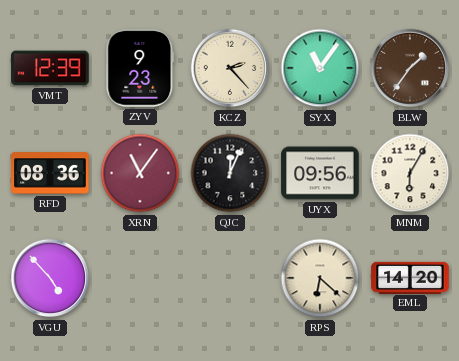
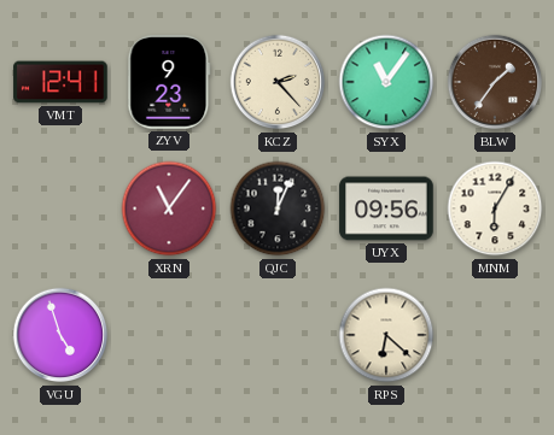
VMT: 12:39 -> 12:41 (60, 82)
RFD: 08:36 -> none (50, 173)
VGU: 4:53 -> 4:57 (60, 335)
EML: 14:20 -> none (410, 277)
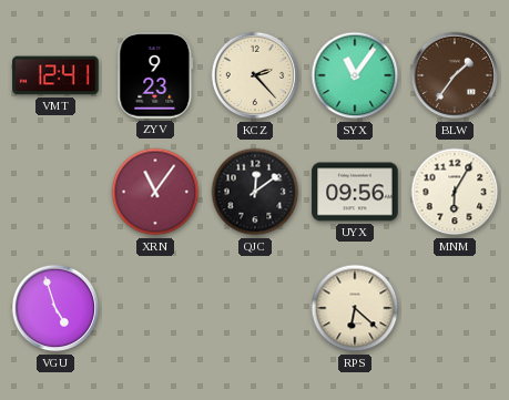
QJC: 12:04 -> 12:09 (255, 192)
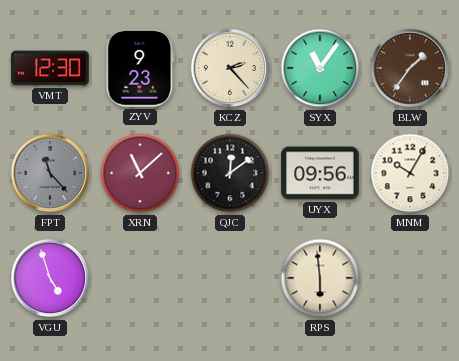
VMT: 12:41 -> 12:30 (50, 68)
FPT: none -> 11:23 (50, 173)
XRN: 11:06 -> 11:08 (140, 173)
MNM: 6:05 -> 10:05 (410, 173)
RPS: 6:22 -> 5:59 (320, 278)
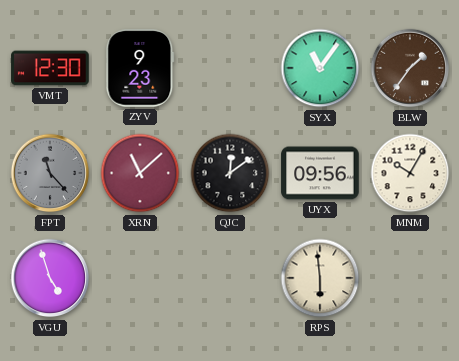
KCZ: 2:23 -> none (230, 68)
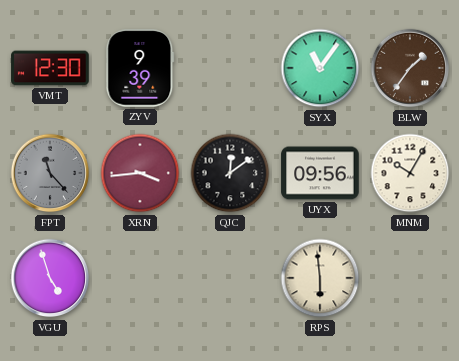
ZYV: 9:23 -> 9:39 (140, 68)
XRN: 11:08 -> 3:44 (140, 173)
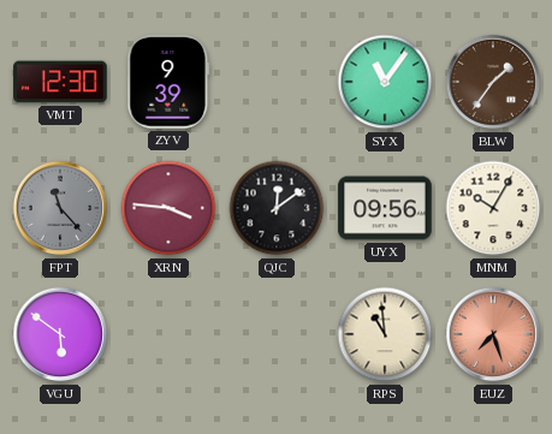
XRN: 3:44 -> 3:46 (168, 208)
VGU: 4:57 -> 5:51 (60, 334)
RPS: 5:59 -> 10:59 (385, 334)
EUZ: none -> 7:27 (493, 334)
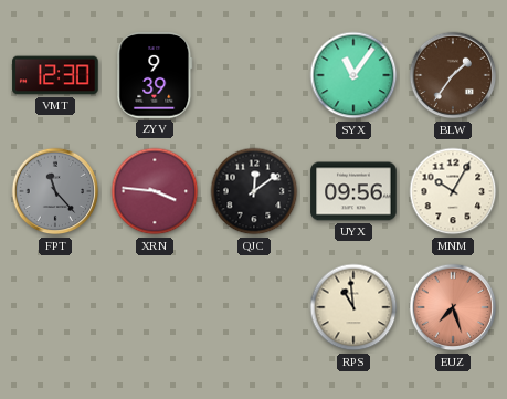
VGU: 5:51 -> none (60, 334)
